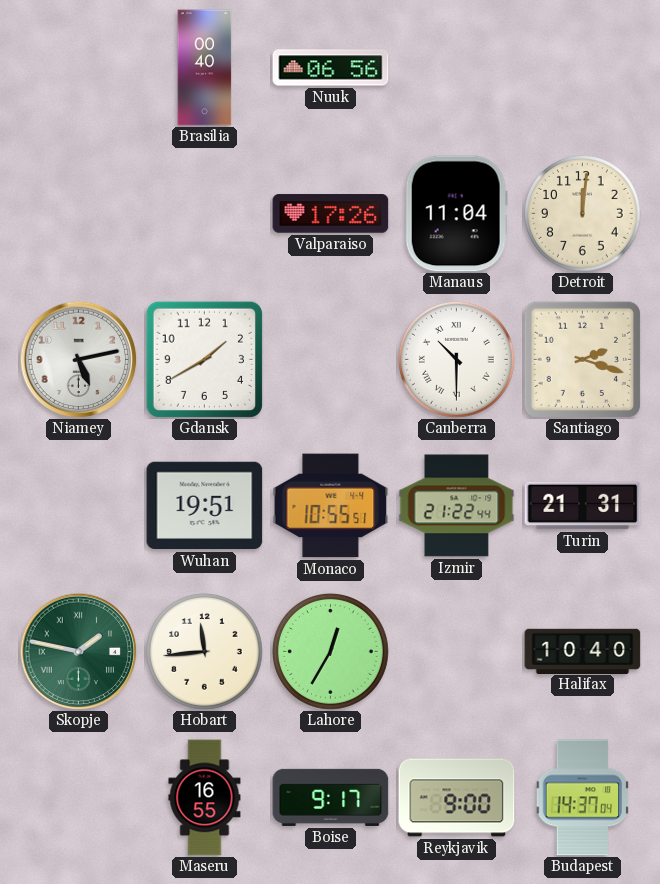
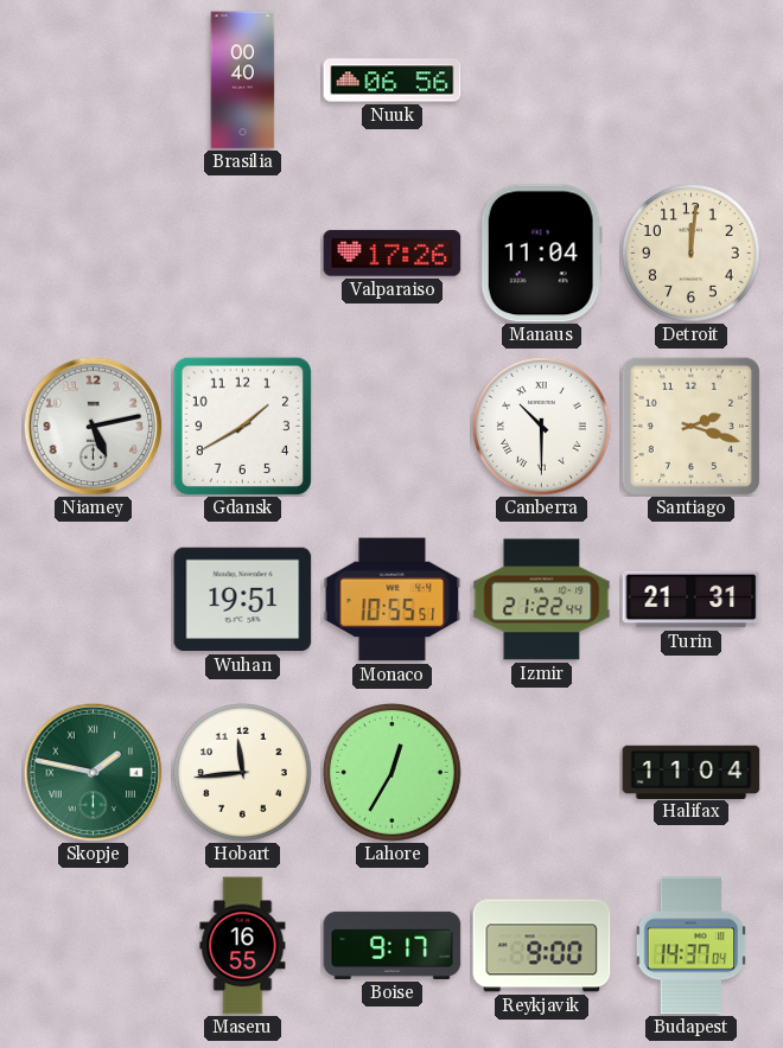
Halifax: 10:40 -> 11:04 (692, 772)
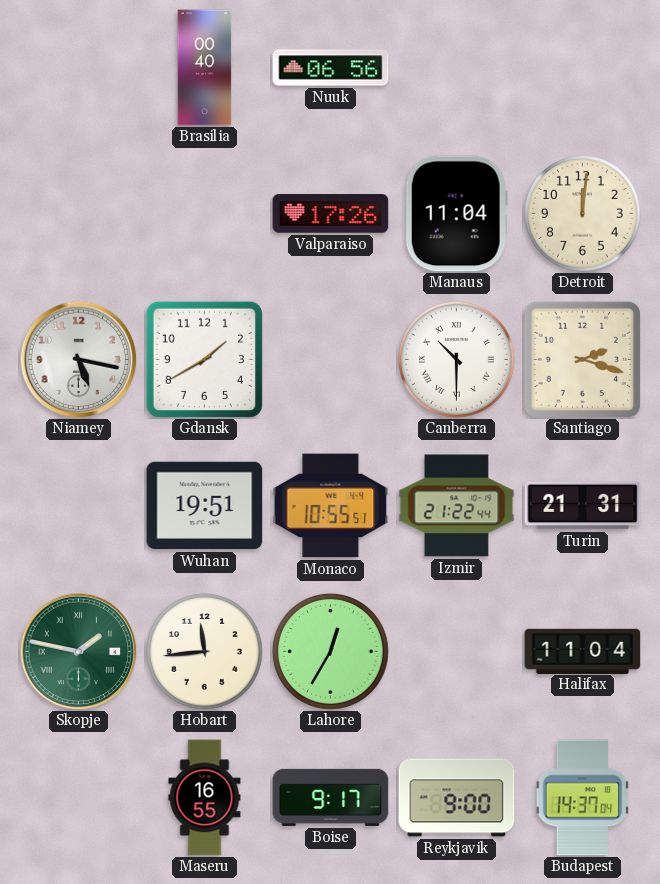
Niamey: 5:13 -> 5:17 (78, 359)
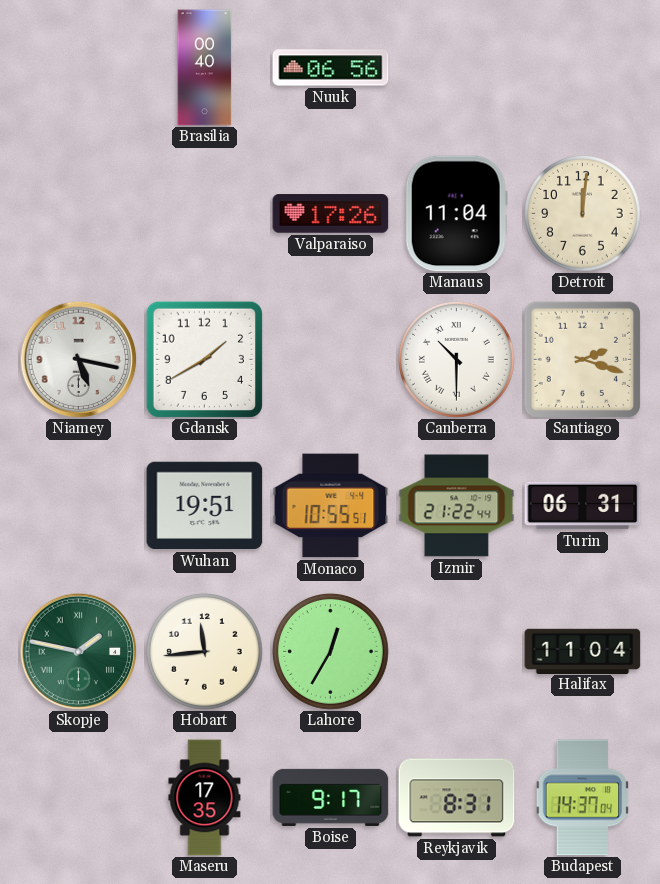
Turin: 21:31 -> 06:31 (583, 506)
Maseru: 16:55 -> 17:35 (205, 798)
Reykjavik: 9:00 -> 8:31 (457, 798)
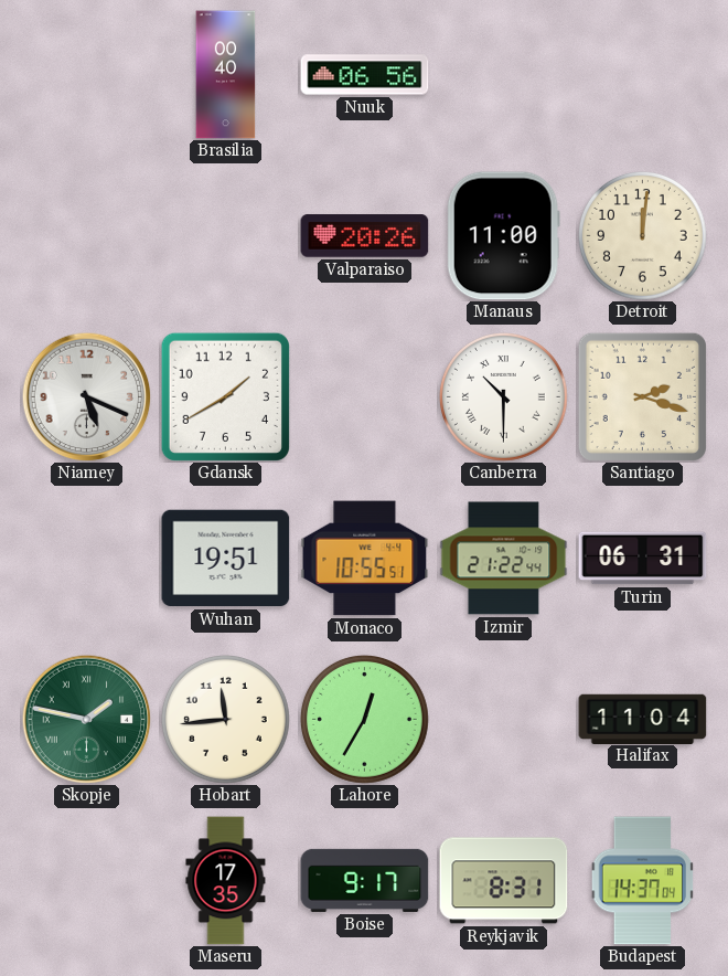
Valparaiso: 17:26 -> 20:26 (365, 236)
Manaus: 11:04 -> 11:00 (503, 236)
Niamey: 5:17 -> 5:19 (86, 396)
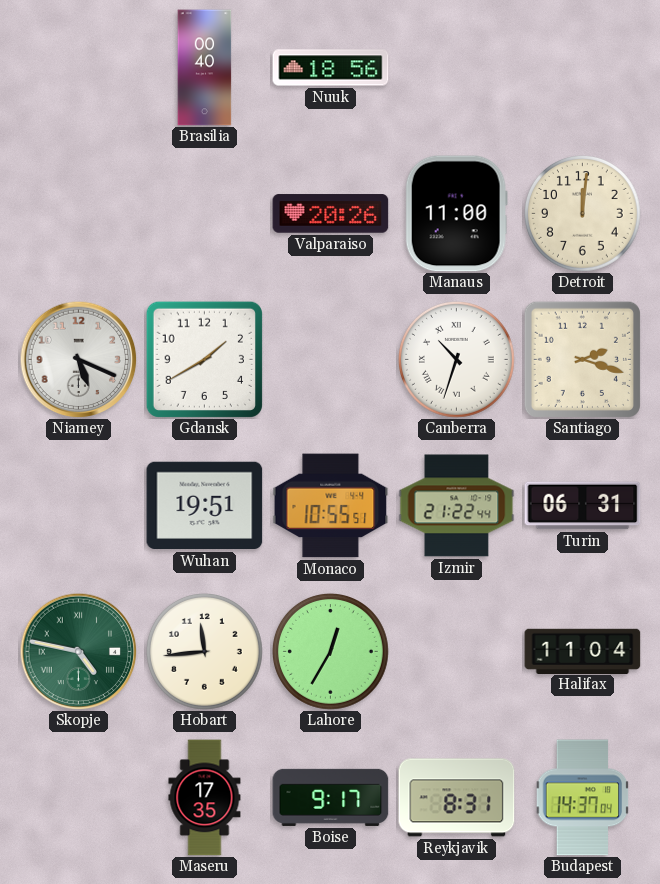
Nuuk: 06:56 -> 18:56 (331, 68)
Canberra: 10:30 -> 10:33 (456, 359)
Skopje: 1:47 -> 4:47 (78, 651)
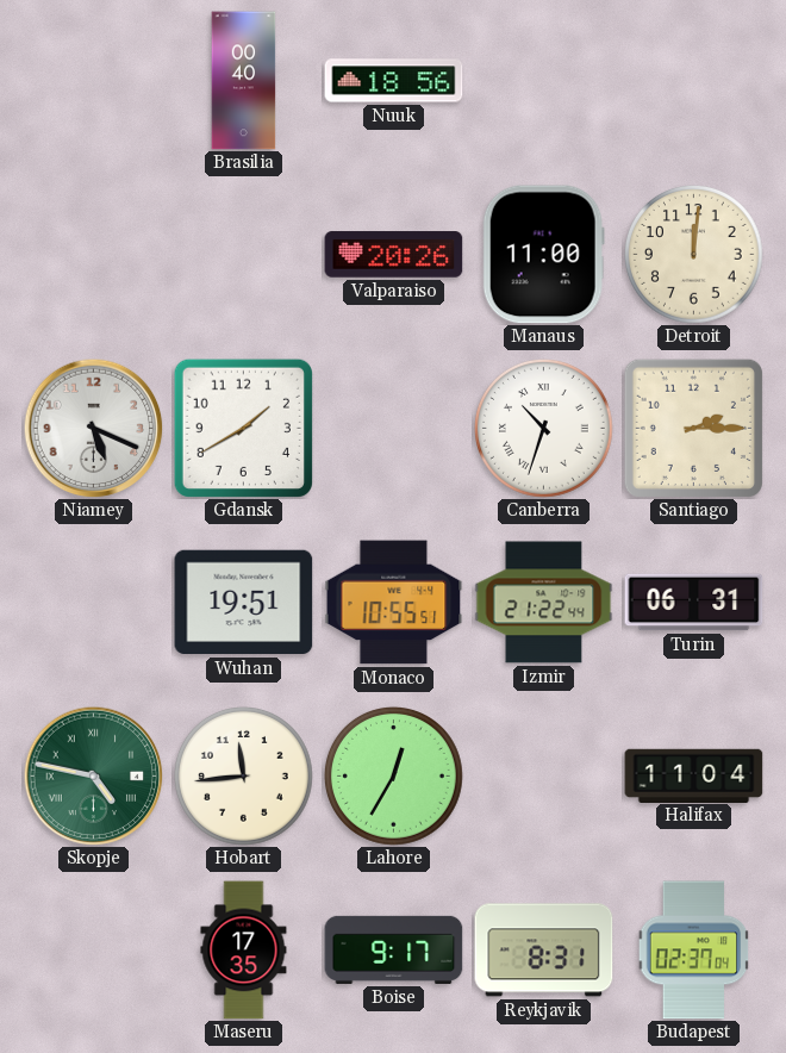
Santiago: 2:18 -> 2:15 (693, 428)
Budapest: 14:37 -> 02:37 (694, 951)
